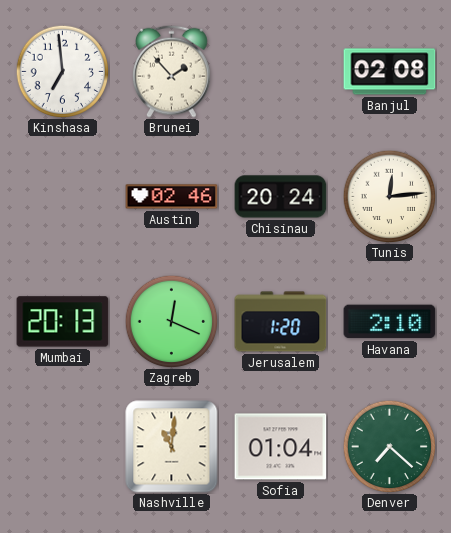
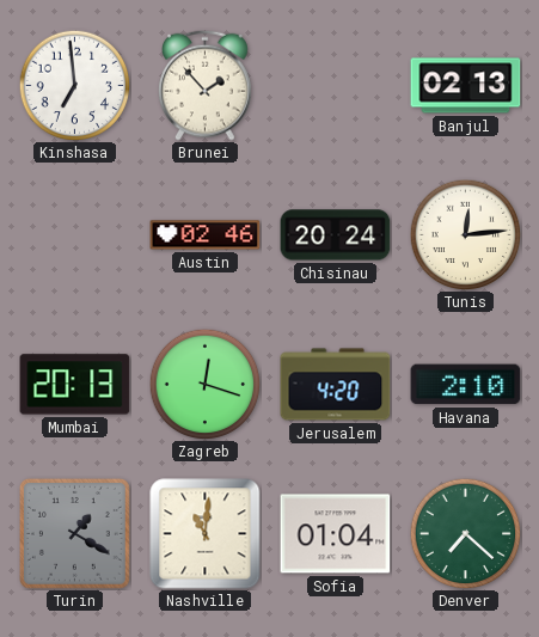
Banjul: 02:08 -> 02:13 (466, 86)
Zagreb: 12:19 -> 12:18 (204, 384)
Jerusalem: 1:20 -> 4:20 (336, 385)
Turin: none -> 1:20 (74, 533)
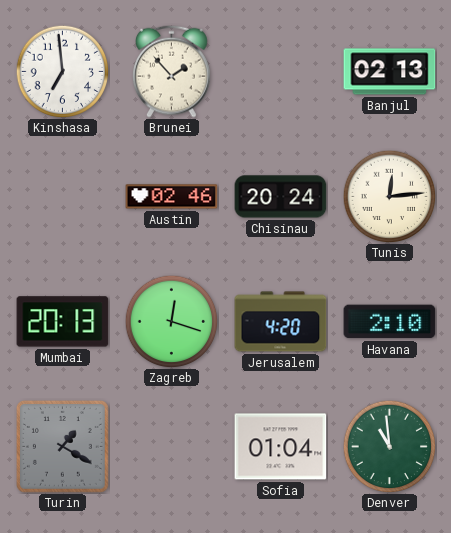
Nashville: 11:01 -> none (206, 534)
Denver: 7:22 -> 10:59 (389, 446)
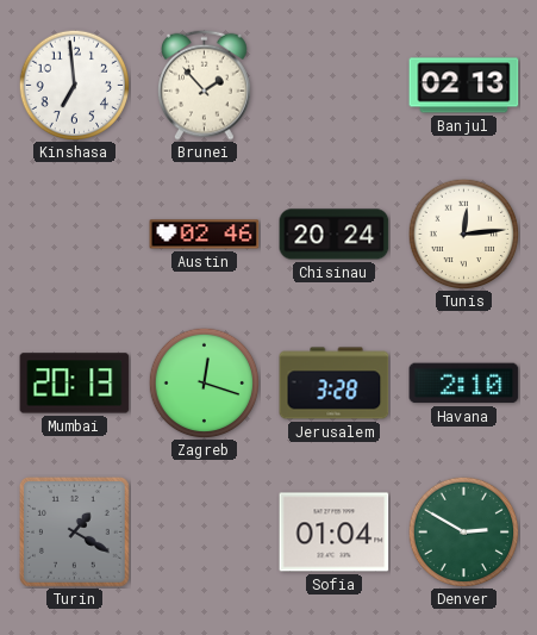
Jerusalem: 4:20 -> 3:28 (335, 384)
Denver: 10:59 -> 2:50 (463, 531)
